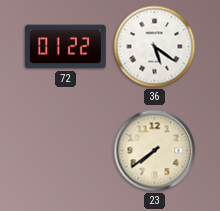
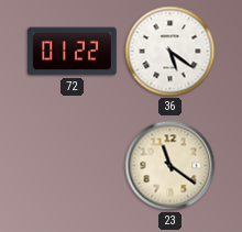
23: 7:39 -> 11:21 (170, 166)
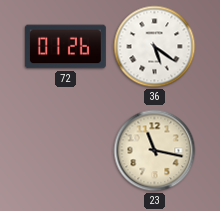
72: 01:22 -> 01:26 (65, 47)
23: 11:21 -> 11:17 (155, 151)
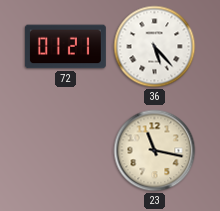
72: 01:26 -> 01:21 (65, 47)
36: 5:21 -> 5:23 (155, 47)
